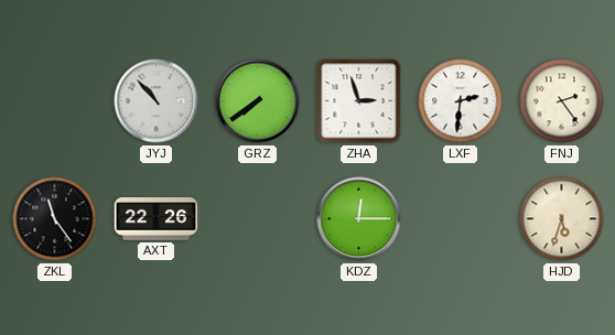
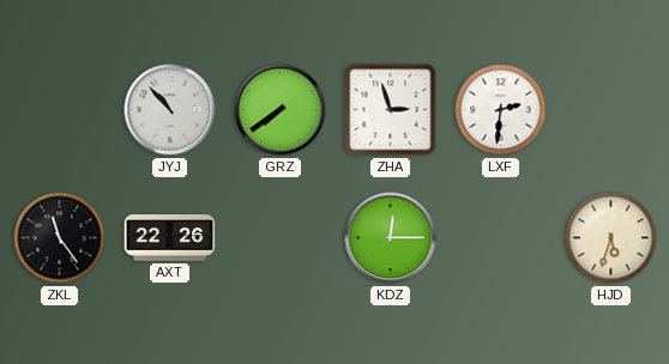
FNJ: 2:24 -> none (562, 101)
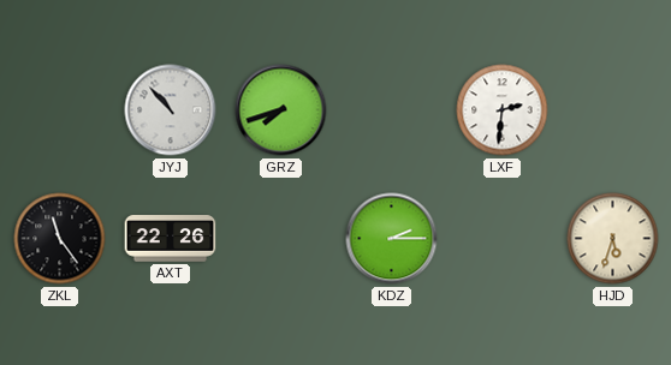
GRZ: 7:39 -> 7:42 (281, 110)
ZHA: 2:57 -> none (391, 110)
KDZ: 12:15 -> 2:15 (392, 239)
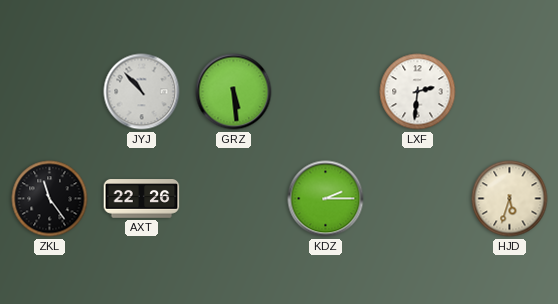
GRZ: 7:42 -> 5:29 (234, 92)
